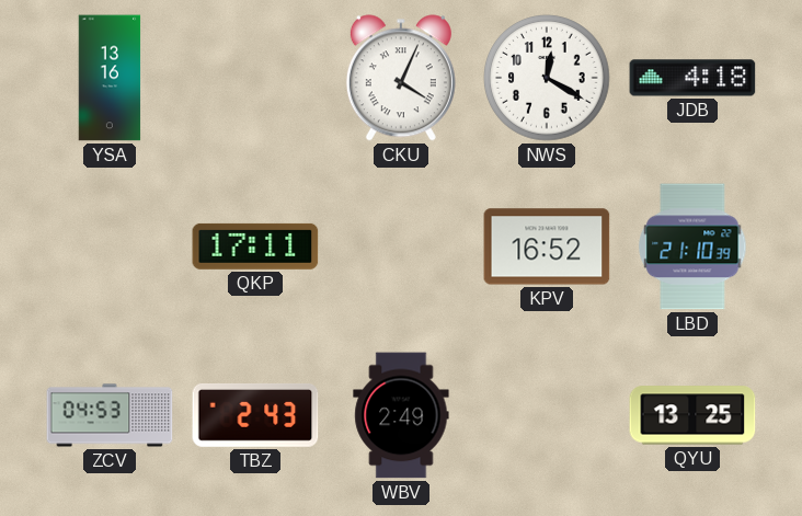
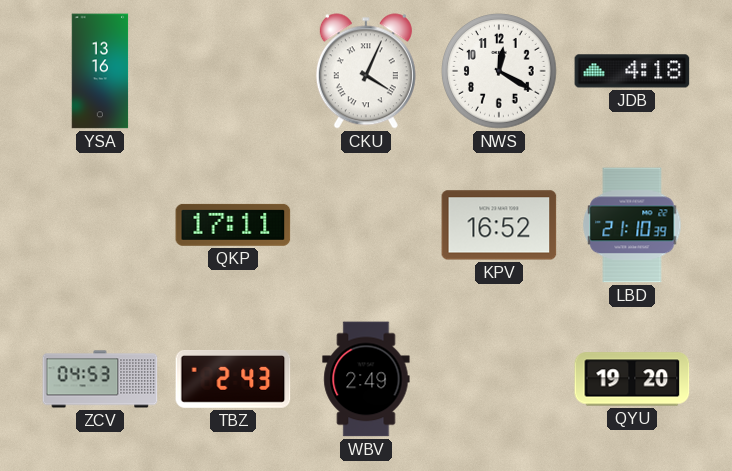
QYU: 13:25 -> 19:20 (632, 379)
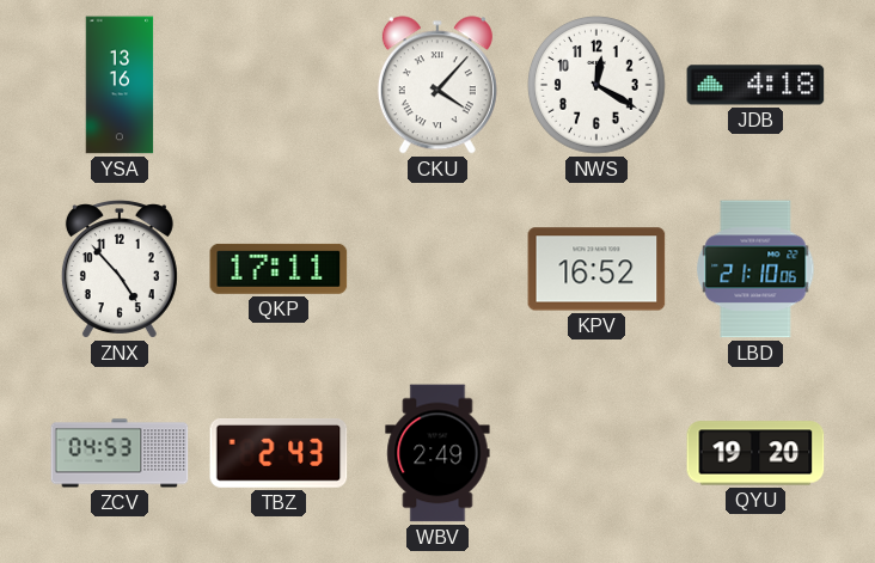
CKU: 4:04 -> 4:07 (437, 85)
ZNX: none -> 4:53 (120, 269)
LBD: 21:10:39 -> 21:10:06 (755, 269)
